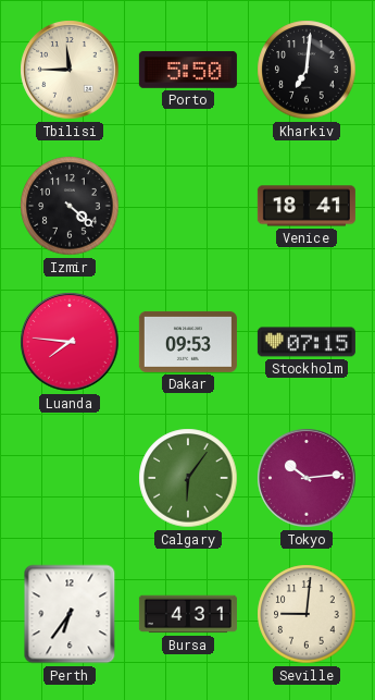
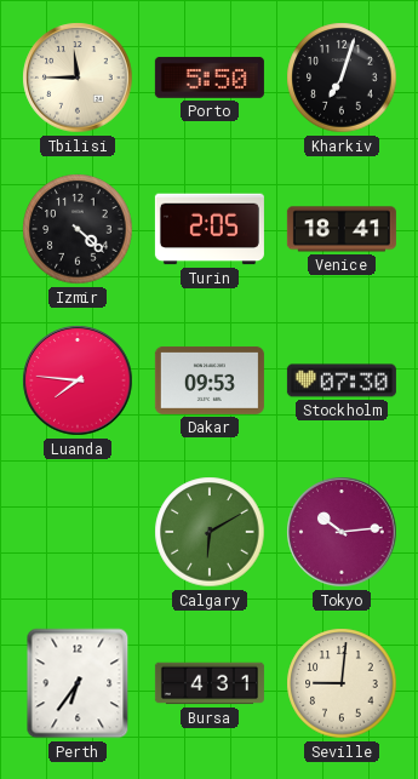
Kharkiv: 7:01 -> 7:03 (342, 78)
Turin: none -> 2:05 (210, 229)
Stockholm: 07:15 -> 07:30 (342, 380)
Calgary: 6:06 -> 6:10 (210, 532)
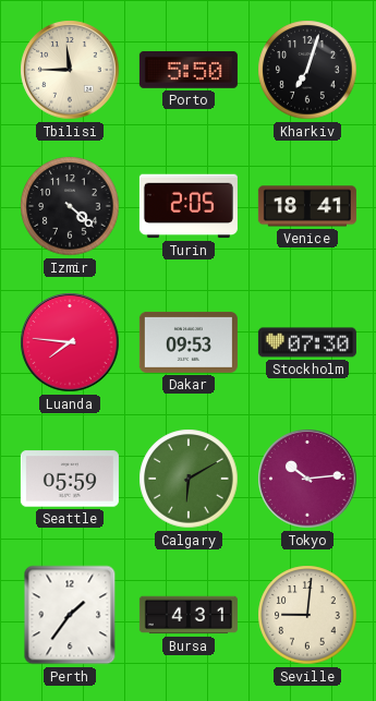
Seattle: none -> 05:59 (70, 479)
Perth: 6:36 -> 1:36 (70, 615)
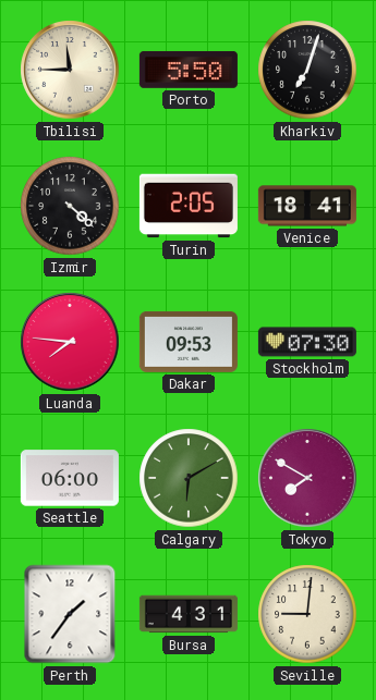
Seattle: 05:59 -> 06:00 (70, 478)
Tokyo: 10:14 -> 7:50 (307, 478)
